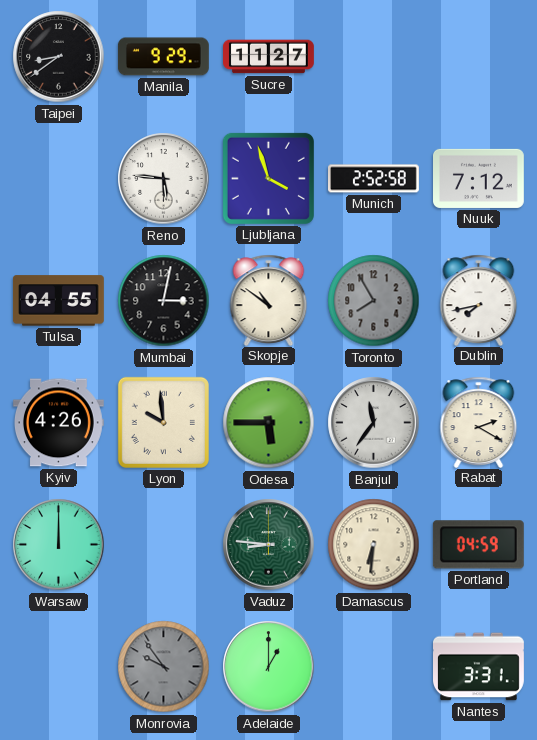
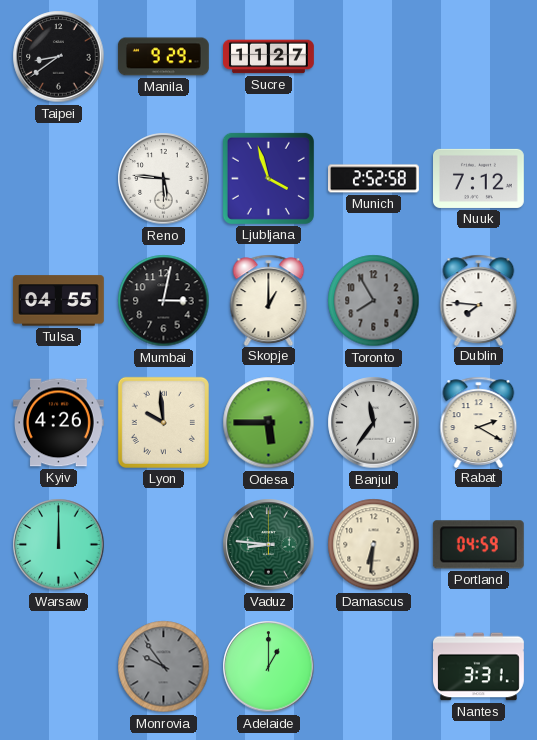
Skopje: 10:51 -> 1:00 (269, 300)
Dublin: 7:43 -> 7:46 (479, 300)
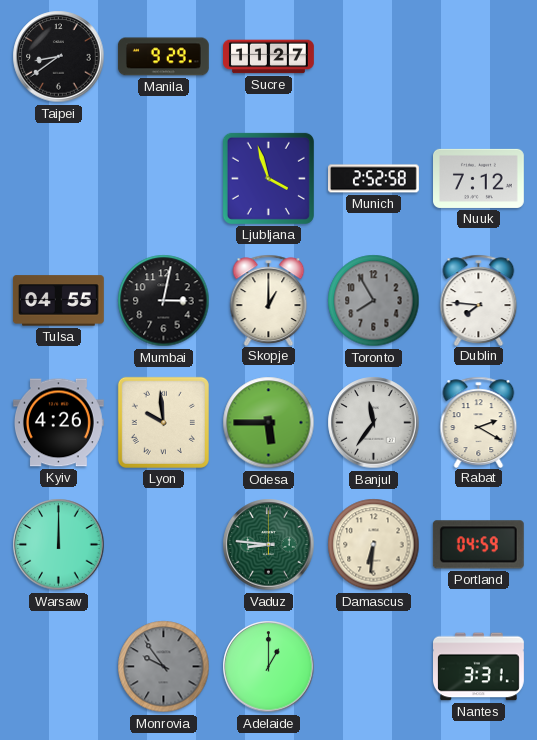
Reno: 5:46 -> none (164, 179)
